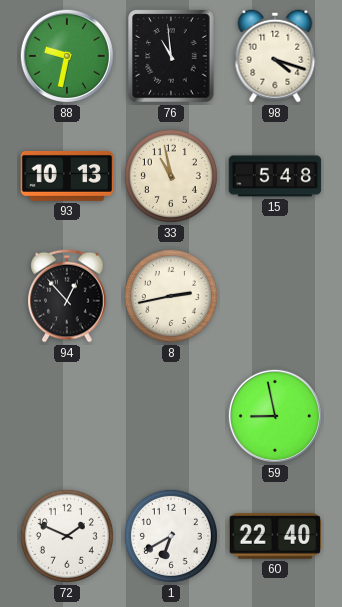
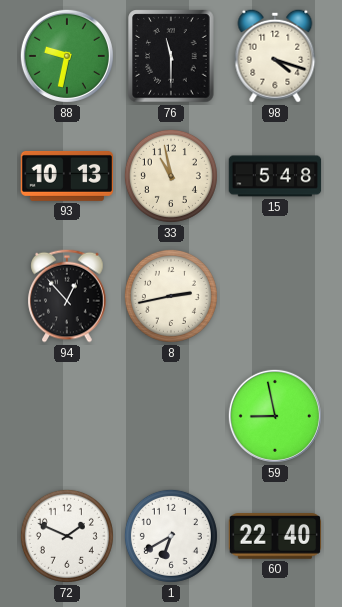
76: 10:59 -> 11:30 (171, 56)
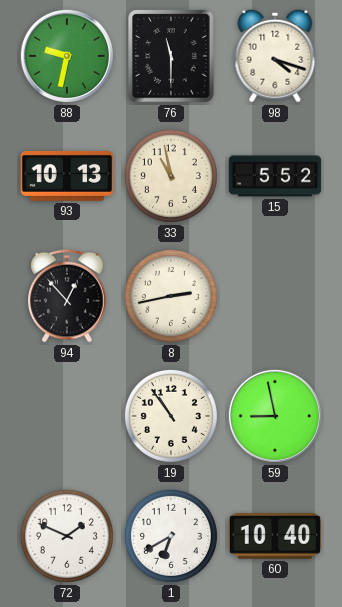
15: 5:48 -> 5:52 (275, 176)
19: none -> 10:54 (171, 416)
60: 22:40 -> 10:40 (275, 536)
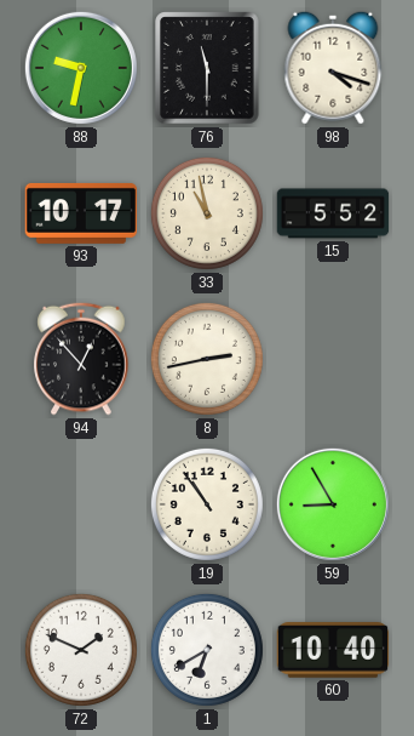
93: 10:13 -> 10:17 (81, 213)
59: 8:58 -> 8:55 (333, 504)
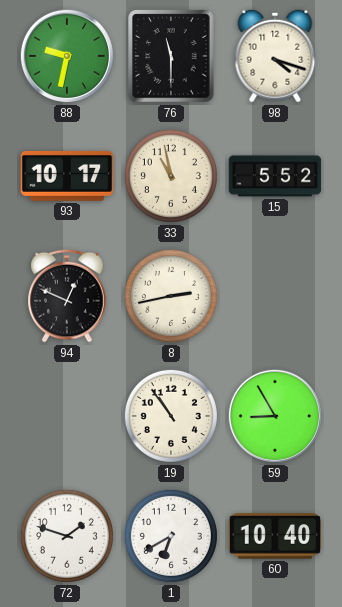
94: 12:53 -> 12:49 (67, 296)
72: 1:49 -> 1:48 (67, 536)
